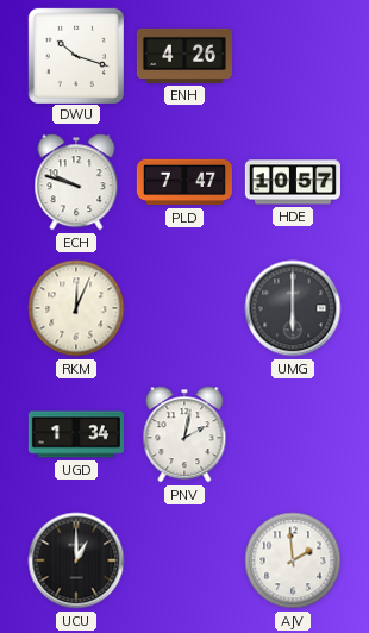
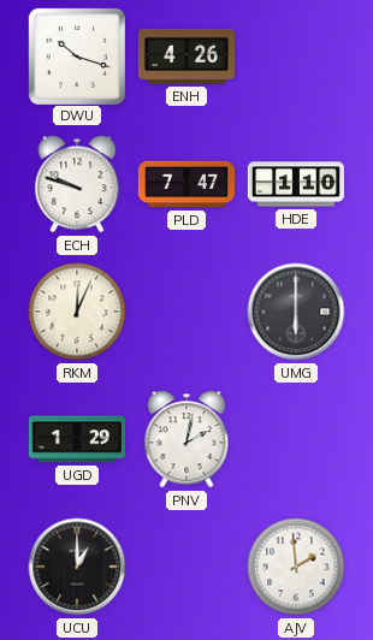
HDE: 10:57 -> 1:10 (296, 184)
UGD: 1:34 -> 1:29 (77, 439)
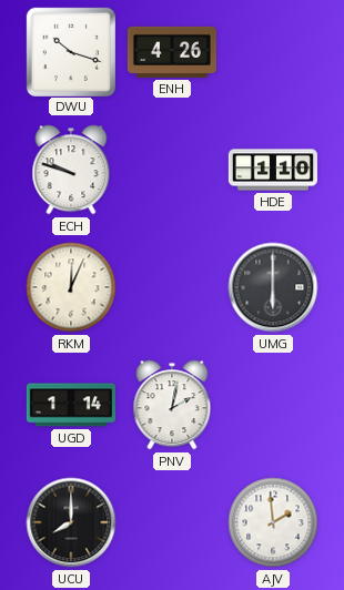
PLD: 7:47 -> none (186, 184)
UGD: 1:29 -> 1:14 (71, 405)
UCU: 1:00 -> 8:00 (71, 522)
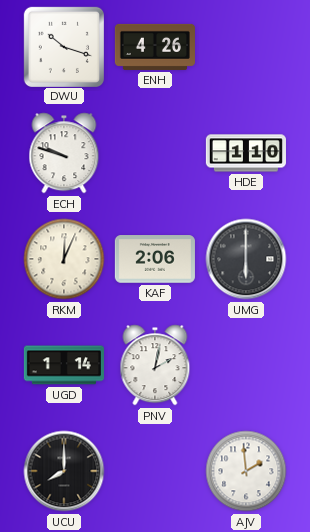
KAF: none -> 2:06 (155, 259)
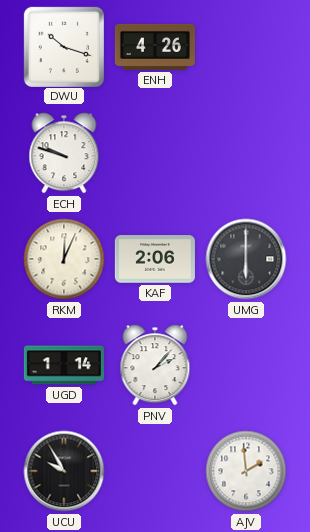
HDE: 1:10 -> none (246, 153)
PNV: 2:02 -> 2:07 (155, 365)
UCU: 8:00 -> 9:55 (64, 471)
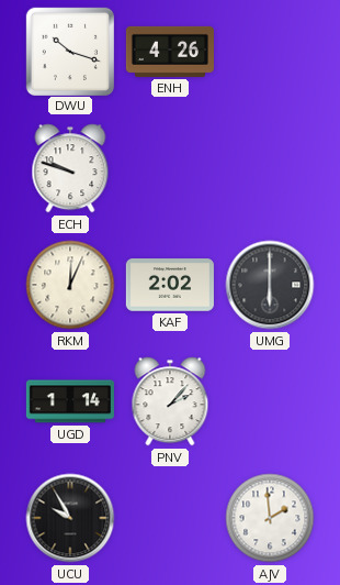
KAF: 2:06 -> 2:02 (170, 285)
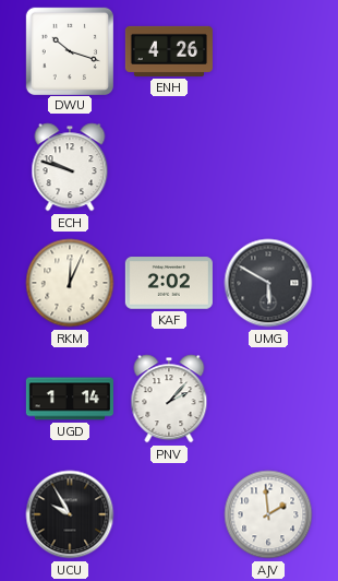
UMG: 6:00 -> 5:50 (268, 283)
